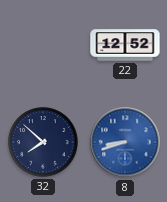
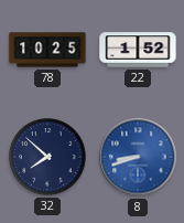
78: none -> 10:25 (47, 50)
22: 12:52 -> 1:52 (138, 50)
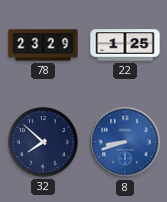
78: 10:25 -> 23:29 (43, 45)
22: 1:52 -> 1:25 (125, 45)
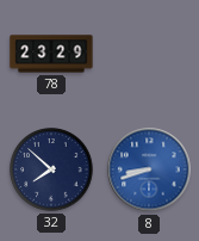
22: 1:25 -> none (125, 45)
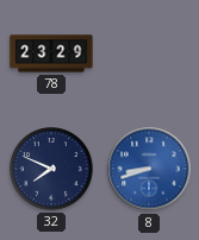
32: 7:52 -> 7:49 (51, 169)
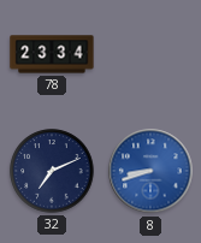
78: 23:29 -> 23:34 (52, 54)
32: 7:49 -> 7:11 (52, 171)
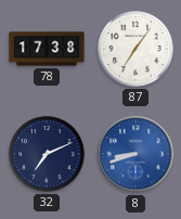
78: 23:34 -> 17:38 (47, 49)
87: none -> 7:06 (135, 49)
